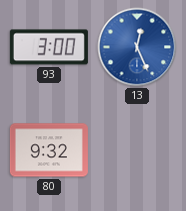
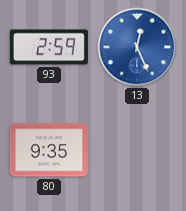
93: 3:00 -> 2:59 (49, 47)
80: 9:32 -> 9:35 (49, 150)
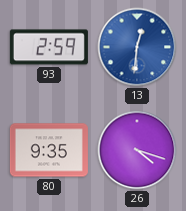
13: 12:26 -> 12:31 (137, 47)
26: none -> 4:18 (137, 150)
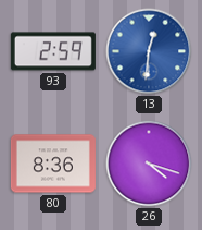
80: 9:35 -> 8:36 (53, 164)
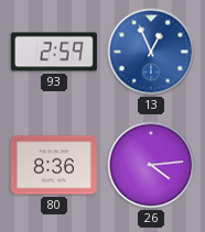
13: 12:31 -> 12:56 (151, 52)
26: 4:18 -> 4:14 (151, 165)
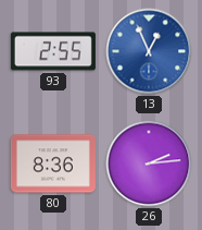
93: 2:59 -> 2:55 (53, 51)
26: 4:14 -> 2:14 (149, 164)
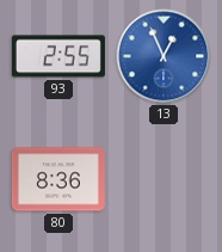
26: 2:14 -> none (149, 164)
